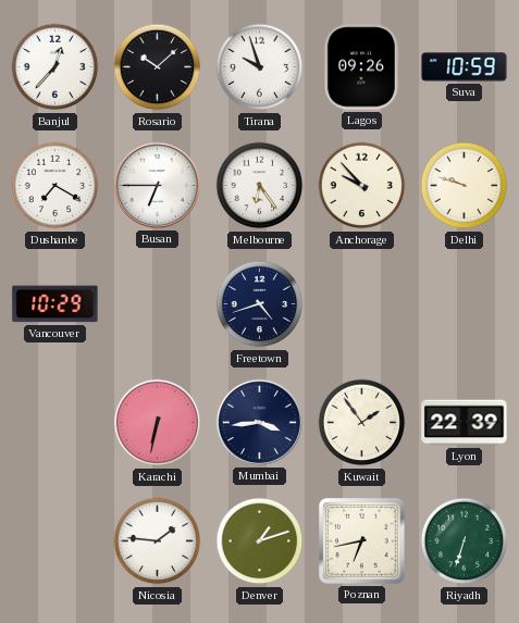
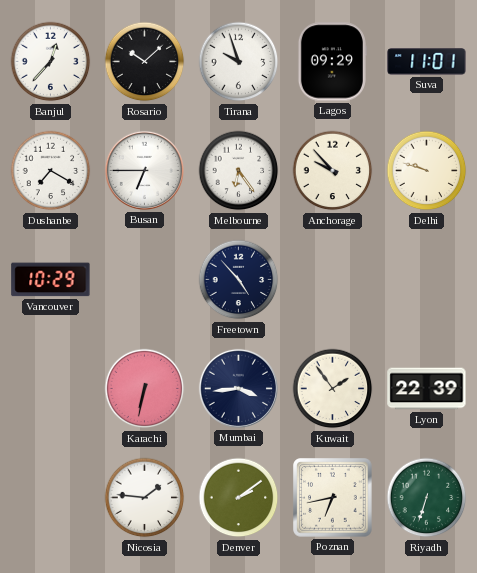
Lagos: 09:26 -> 09:29 (332, 62)
Suva: 10:59 -> 11:01 (427, 62)
Freetown: 4:42 -> 4:53 (239, 280)
Denver: 1:12 -> 2:09 (239, 498)
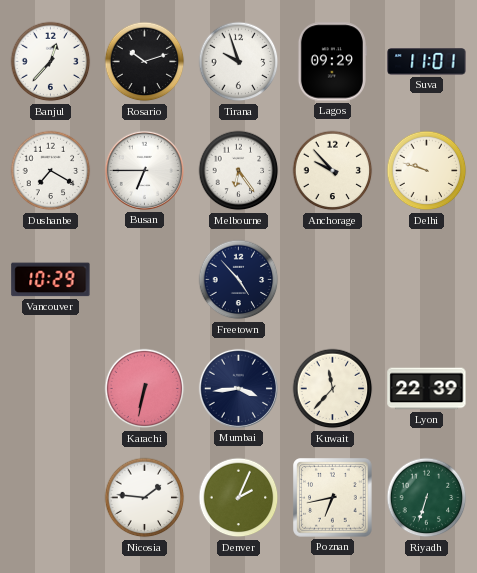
Rosario: 10:08 -> 10:12 (145, 62)
Kuwait: 1:54 -> 11:37 (333, 389)
Denver: 2:09 -> 2:04 (239, 498)
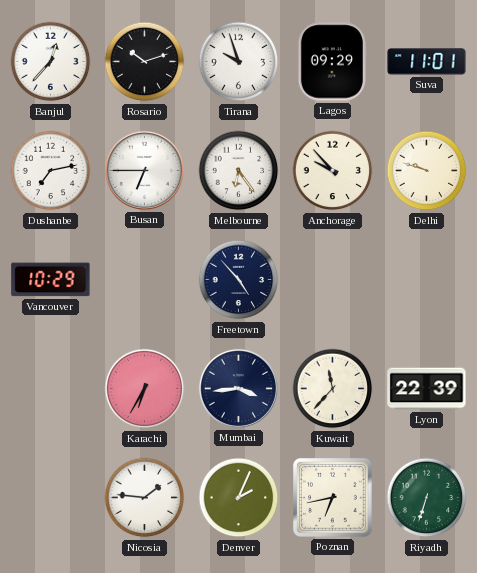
Dushanbe: 7:20 -> 7:13 (51, 171)
Karachi: 6:32 -> 6:35 (145, 389)
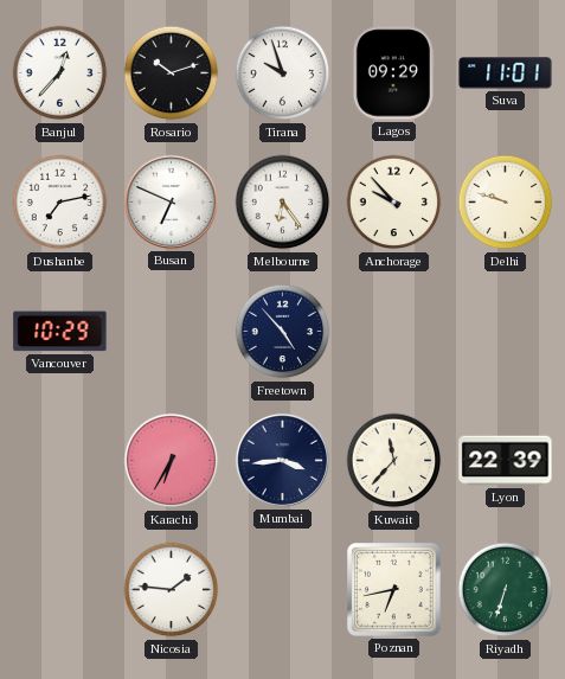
Busan: 6:45 -> 6:49 (171, 201)
Denver: 2:04 -> none (239, 498)
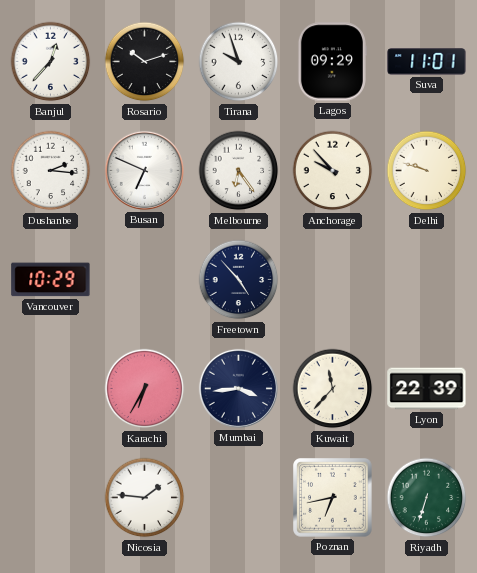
Dushanbe: 7:13 -> 2:16 (51, 171)
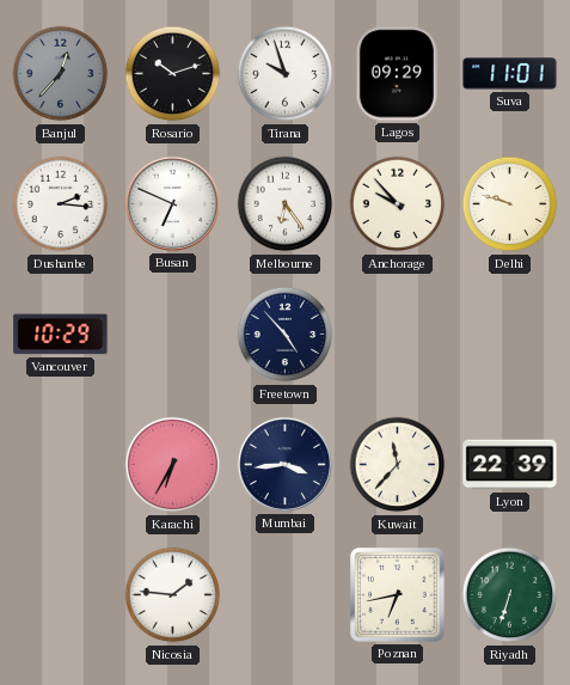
Banjul dial: white -> grey (61, 74)
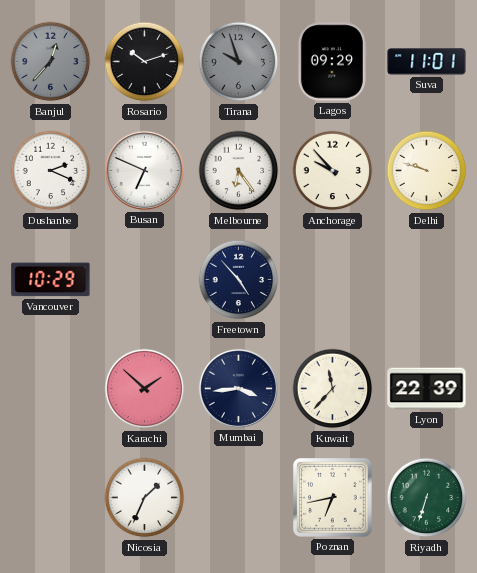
Tirana dial: white -> grey (239, 62)
Dushanbe: 2:16 -> 2:19 (51, 171)
Karachi: 6:35 -> 1:52 (145, 389)
Nicosia: 1:46 -> 1:34 (145, 498)
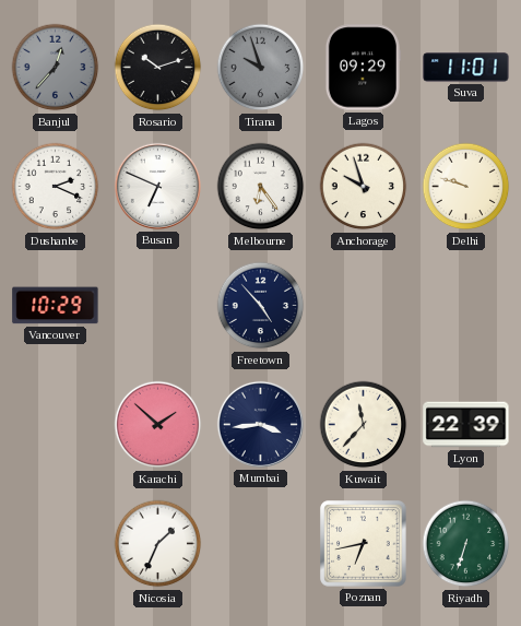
Anchorage: 9:53 -> 9:57 (364, 187)
